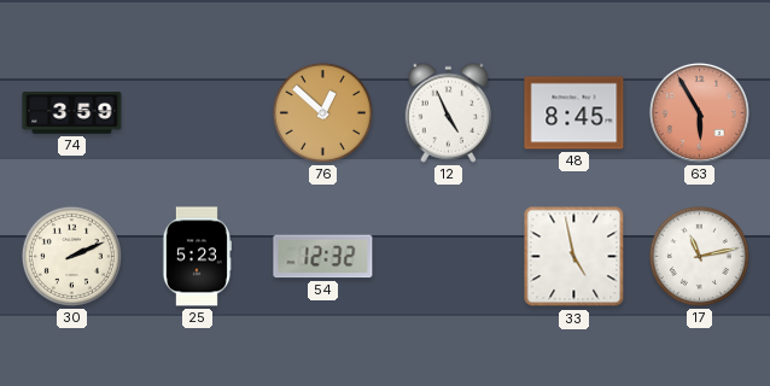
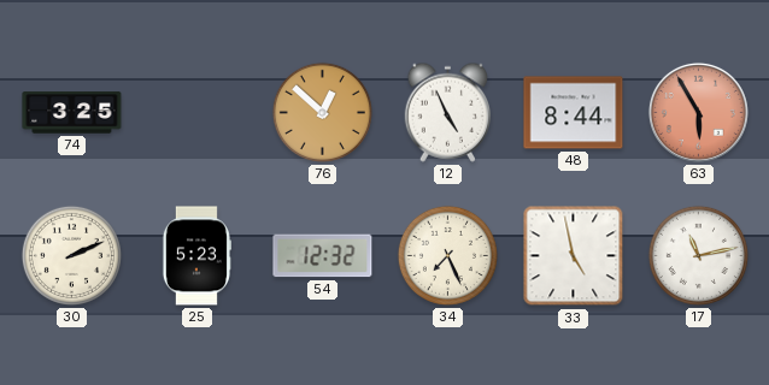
74: 3:59 -> 3:25 (72, 113)
48: 8:45 -> 8:44 (574, 113)
34: none -> 7:26 (447, 255)
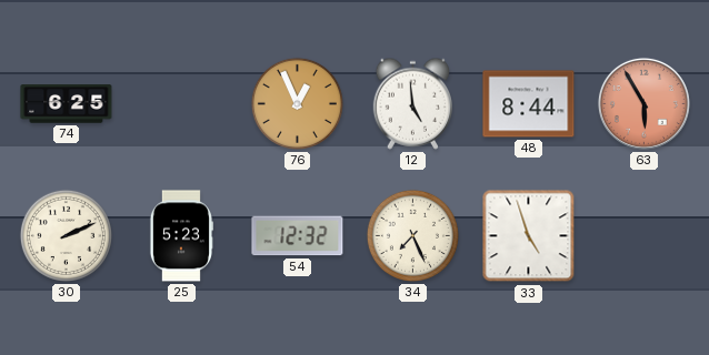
74: 3:25 -> 6:25 (67, 104)
76: 12:52 -> 12:56 (297, 103)
12: 4:56 -> 4:59 (413, 103)
33: 4:58 -> 4:57 (529, 236)
17: 11:13 -> none (698, 255)
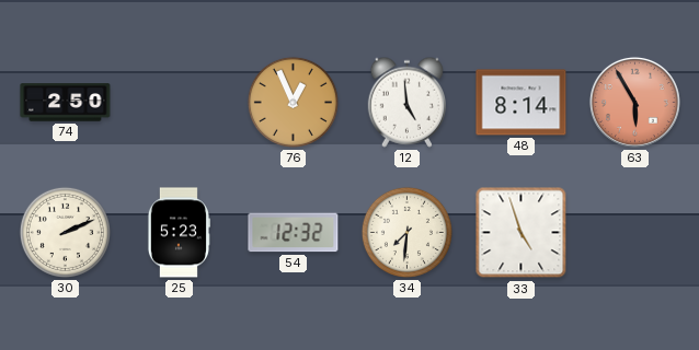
74: 6:25 -> 2:50 (66, 103)
48: 8:44 -> 8:14 (522, 103)
34: 7:26 -> 7:31 (406, 232)
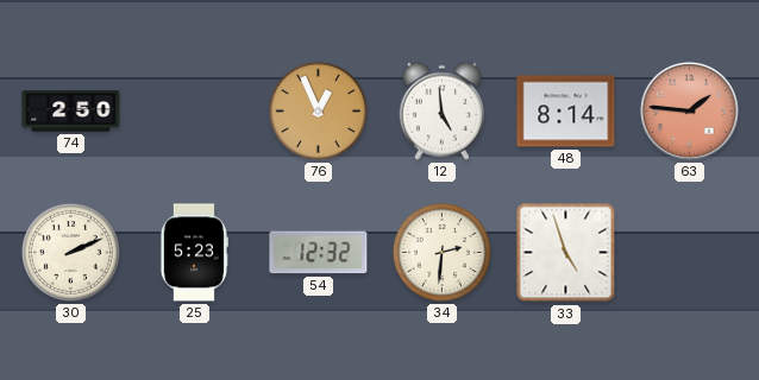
63: 5:55 -> 1:46 (689, 110)
34: 7:31 -> 2:31 (441, 252)
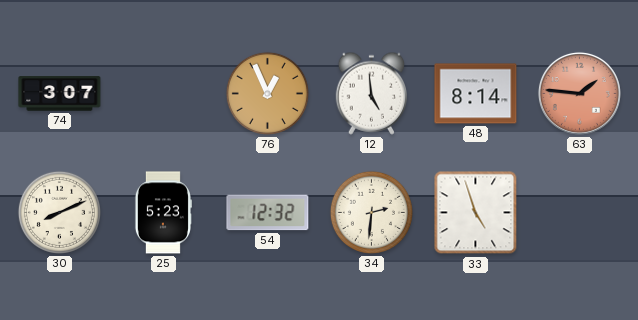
74: 2:50 -> 3:07 (60, 94)
30: 2:11 -> 8:11 (59, 212)
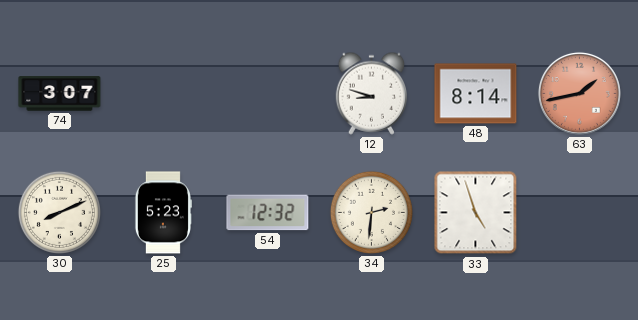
76: 12:56 -> none (267, 93)
12: 4:59 -> 8:48 (372, 93)
63: 1:46 -> 1:43 (579, 93)
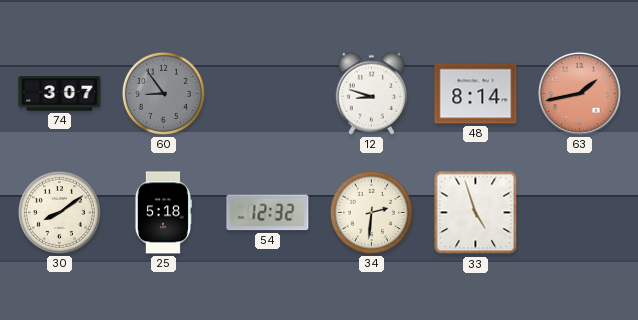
60: none -> 8:54 (163, 93)
30: 8:11 -> 8:09 (59, 212)
25: 5:23 -> 5:18 (163, 213)
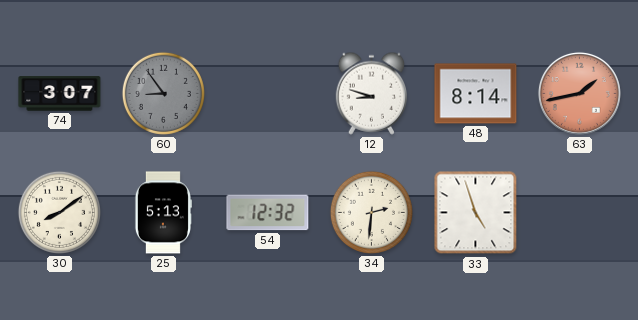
25: 5:18 -> 5:13 (163, 213)
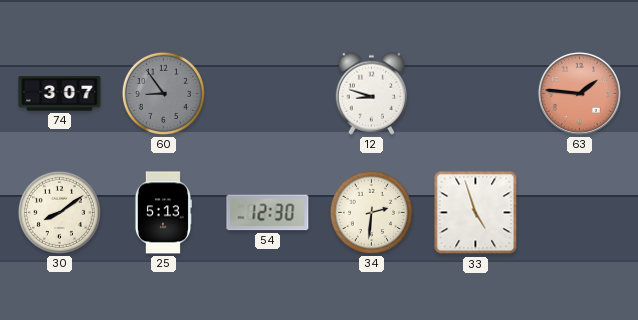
48: 8:14 -> none (476, 94)
63: 1:43 -> 1:46 (579, 93)
54: 12:32 -> 12:30 (268, 213)
